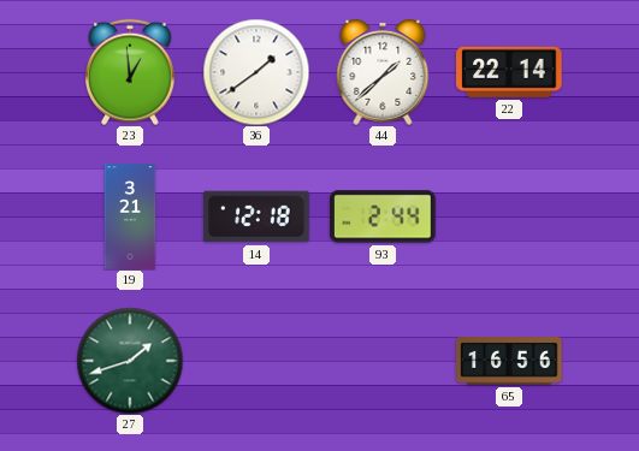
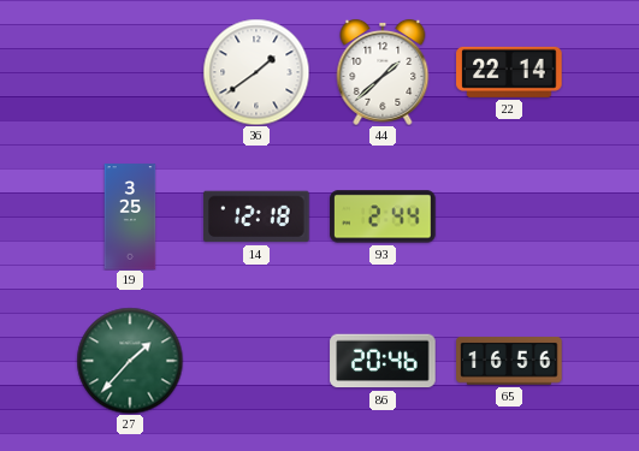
23: 12:59 -> none (131, 72)
19: 3:21 -> 3:25 (130, 216)
27: 1:42 -> 1:37 (130, 361)
86: none -> 20:46 (383, 361)
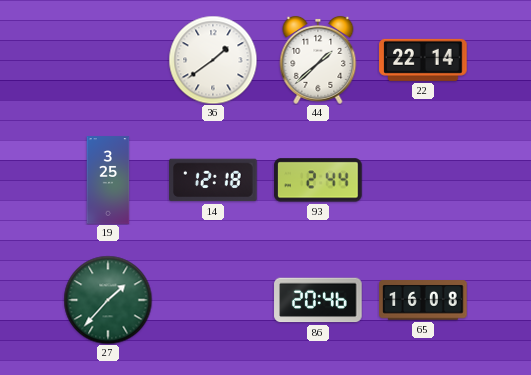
65: 16:56 -> 16:08 (423, 300)
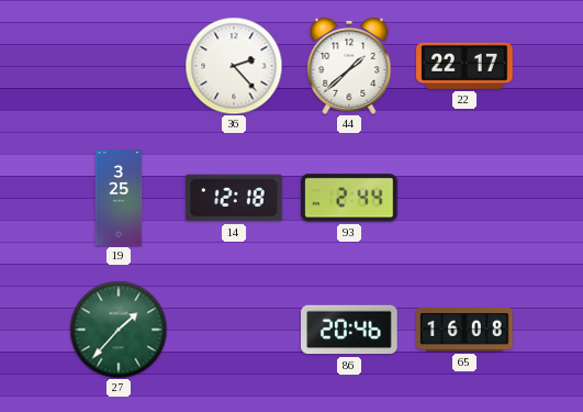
36: 1:39 -> 2:23 (234, 66)
22: 22:14 -> 22:17 (464, 66)
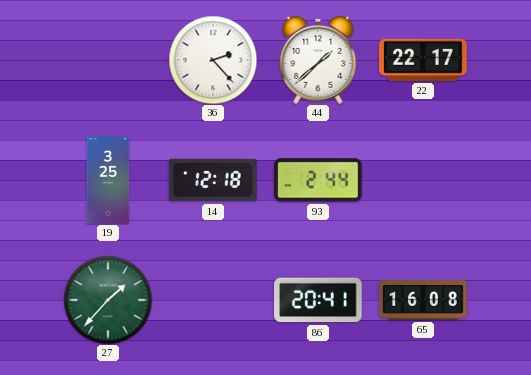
86: 20:46 -> 20:41 (318, 300)
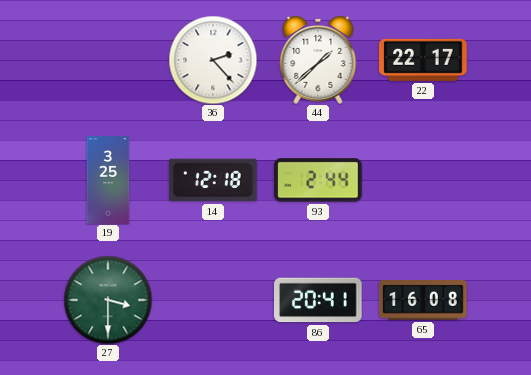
27: 1:37 -> 3:30 (108, 300)
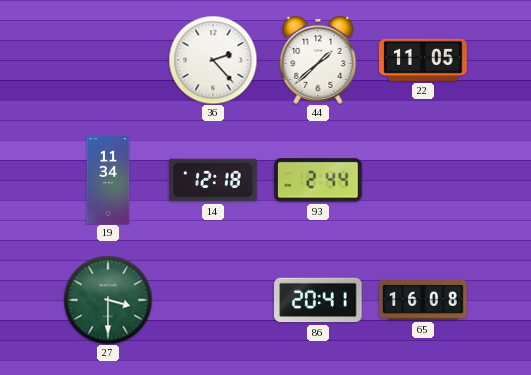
22: 22:17 -> 11:05 (423, 60)
19: 3:25 -> 11:34 (108, 180)
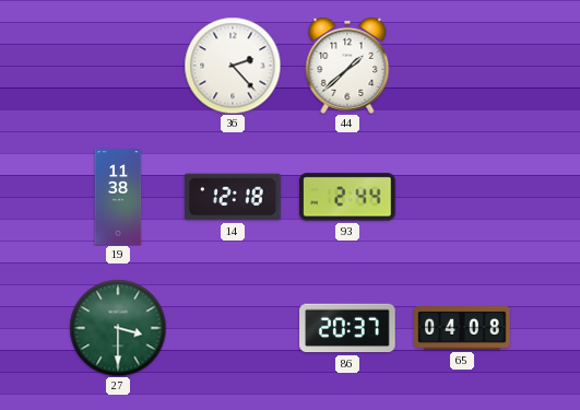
22: 11:05 -> none (423, 60)
19: 11:34 -> 11:38 (118, 197)
86: 20:41 -> 20:37 (347, 328)
65: 16:08 -> 04:08 (462, 328)
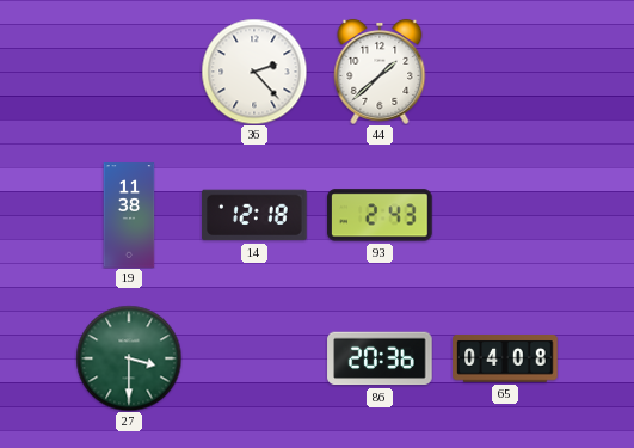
93: 2:44 -> 2:43 (380, 215)
86: 20:37 -> 20:36 (380, 358)
